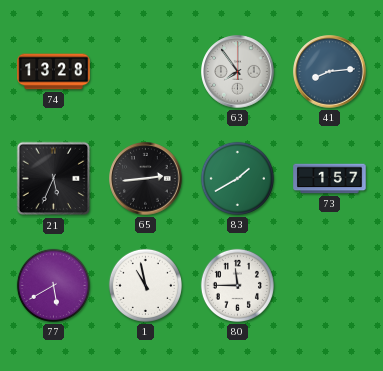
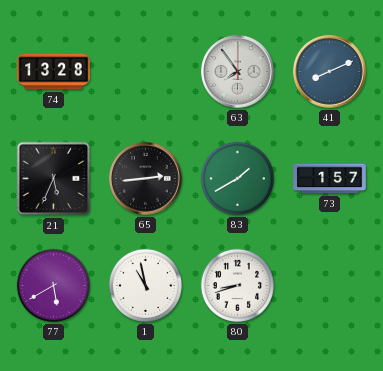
41: 8:14 -> 8:11 (330, 72)
80: 11:45 -> 8:42 (237, 285)
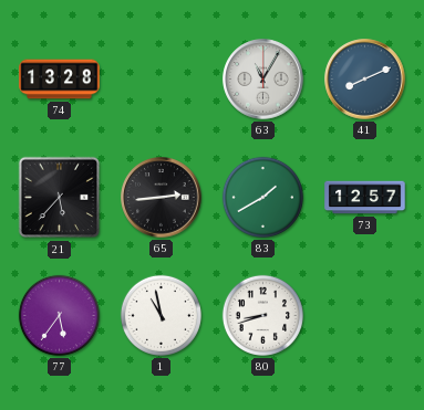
63: 7:54 -> 11:05 (263, 80)
21: 5:34 -> 5:37 (60, 198)
73: 1:57 -> 12:57 (365, 198)
77: 5:40 -> 5:36 (59, 315)
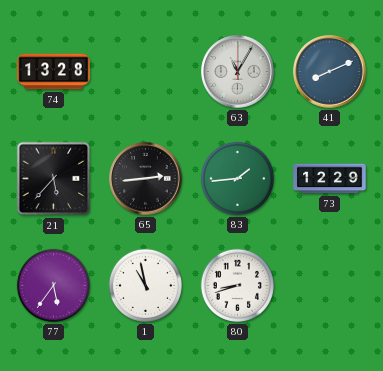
83: 1:40 -> 1:44 (237, 178)
73: 12:57 -> 12:29 (330, 179)
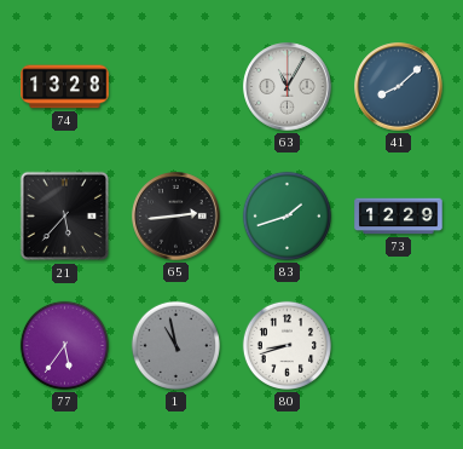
41: 8:11 -> 8:08 (399, 87)
83: 1:44 -> 1:42 (287, 215)
1 dial: white -> grey (175, 345)
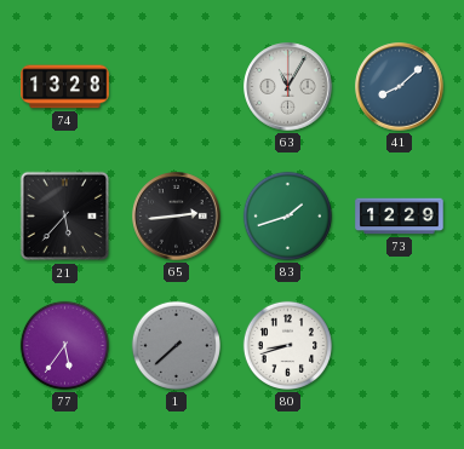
1: 10:58 -> 7:38 (176, 345)
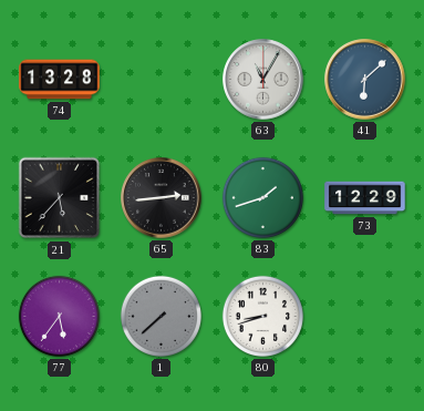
41: 8:08 -> 6:08 (365, 80)
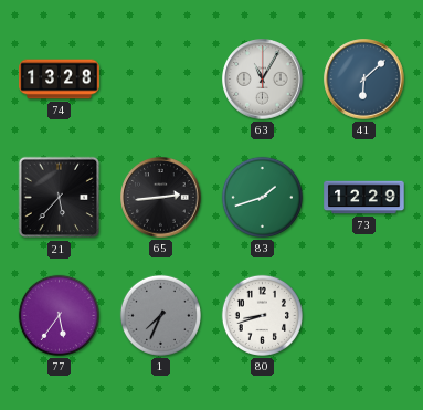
1: 7:38 -> 7:34 (160, 315)
